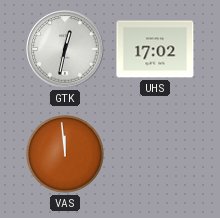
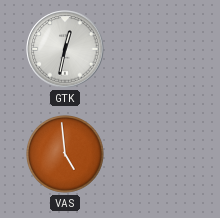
UHS: 17:02 -> none (155, 49)
VAS: 11:59 -> 4:59 (66, 155)
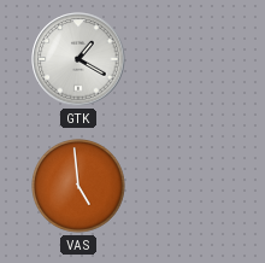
GTK: 12:32 -> 1:20 (78, 59)
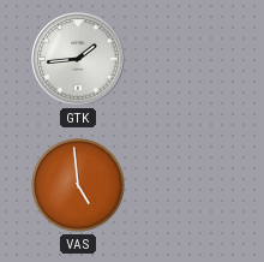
GTK: 1:20 -> 1:44 (78, 59)
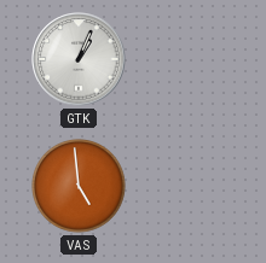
GTK: 1:44 -> 1:04 (79, 59)
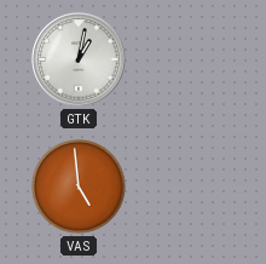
GTK: 1:04 -> 1:02 (79, 59)
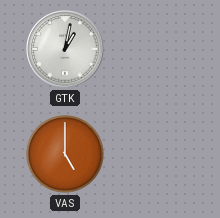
VAS: 4:59 -> 5:00 (66, 155)
